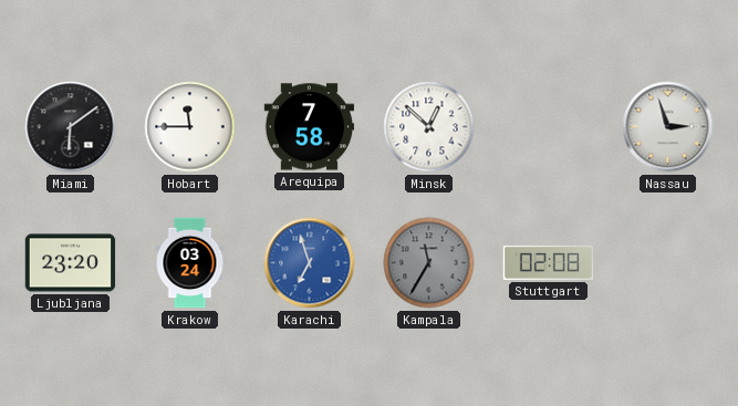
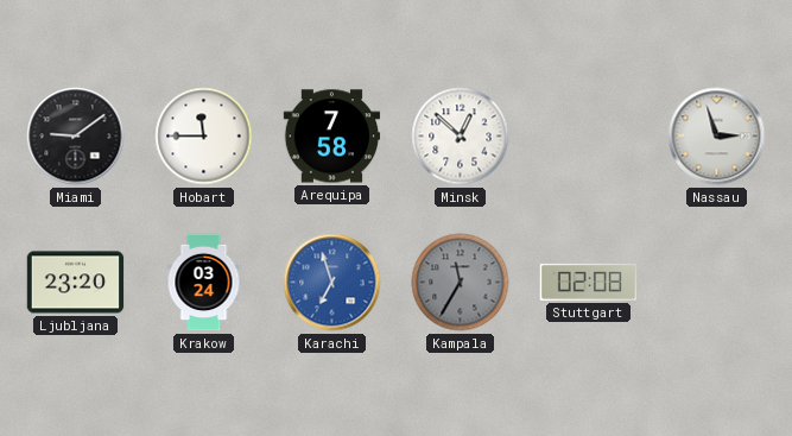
Miami: 6:09 -> 9:09 (76, 137)
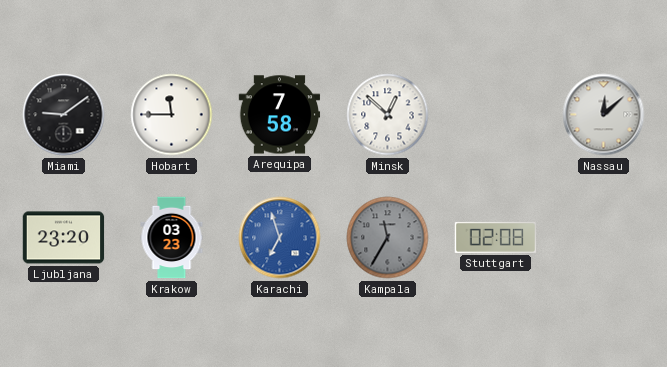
Nassau: 2:57 -> 12:08 (604, 115)
Krakow: 03:24 -> 03:23 (172, 238)
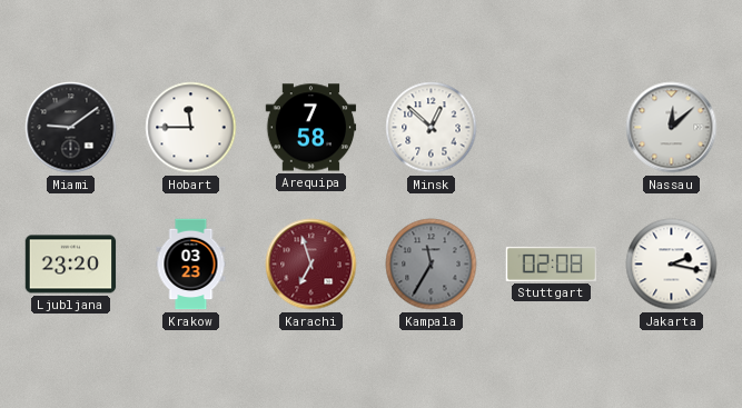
Karachi dial: blue -> burgundy (311, 265)
Jakarta: none -> 2:17 (672, 265)
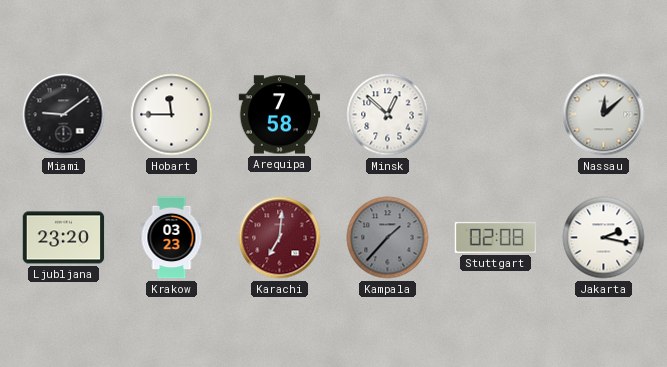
Karachi: 6:57 -> 7:01 (280, 238)
Kampala: 11:35 -> 1:37 (388, 238)
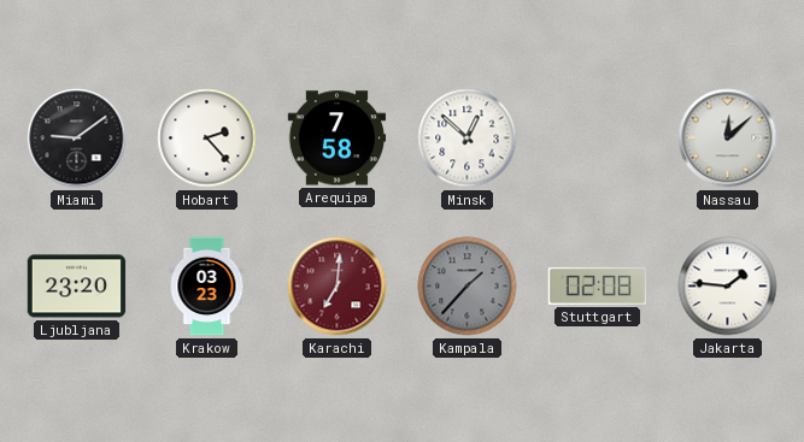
Hobart: 11:45 -> 2:23 (207, 139)
Jakarta: 2:17 -> 1:46 (728, 287)
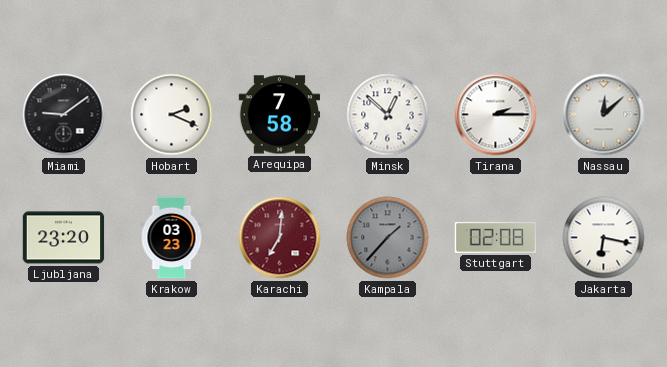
Hobart: 2:23 -> 2:19 (172, 115)
Tirana: none -> 2:15 (496, 115)
Jakarta: 1:46 -> 6:17 (604, 238)
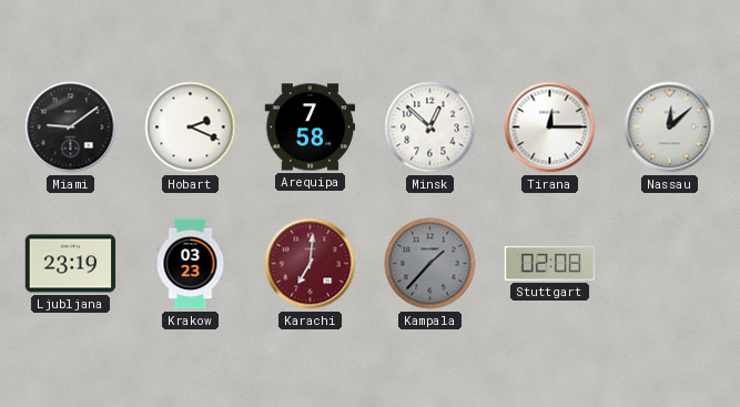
Tirana: 2:15 -> 12:15 (550, 128)
Ljubljana: 23:20 -> 23:19 (71, 264)
Jakarta: 6:17 -> none (604, 238)
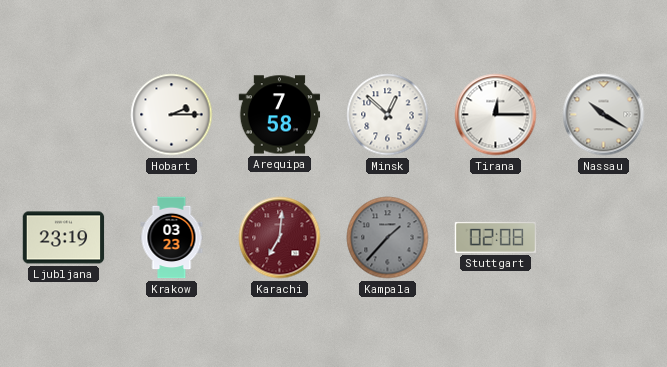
Miami: 9:09 -> none (71, 128)
Hobart: 2:19 -> 2:15 (172, 115)
Nassau: 12:08 -> 10:20 (604, 115)
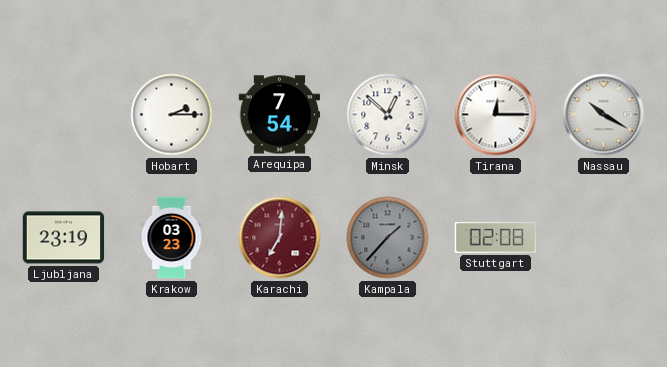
Arequipa: 7:58 -> 7:54 (280, 115)
